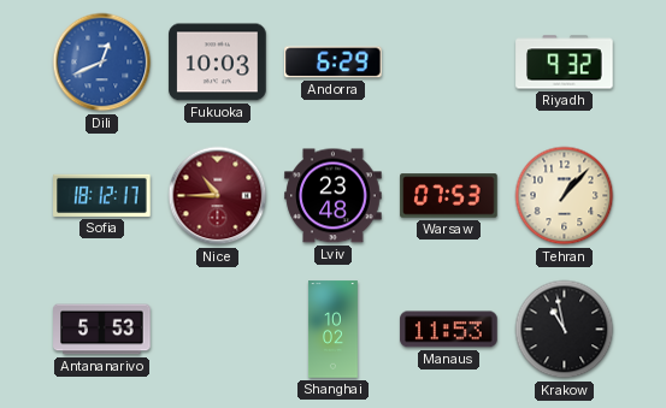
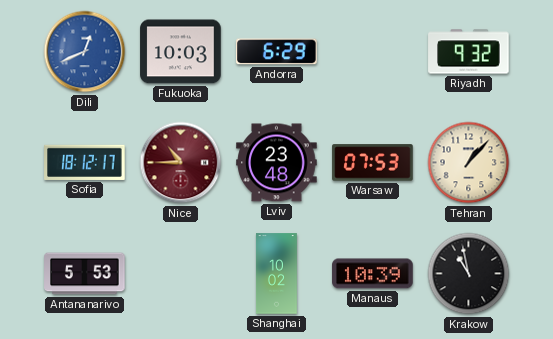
Manaus: 11:53 -> 10:39 (373, 274)
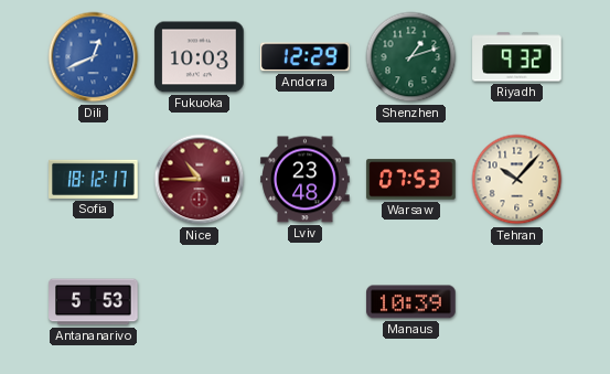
Andorra: 6:29 -> 12:29 (306, 57)
Shenzhen: none -> 1:12 (411, 57)
Tehran: 1:07 -> 10:07 (517, 180)
Shanghai: 10:02 -> none (277, 274)
Krakow: 10:58 -> none (469, 274)
